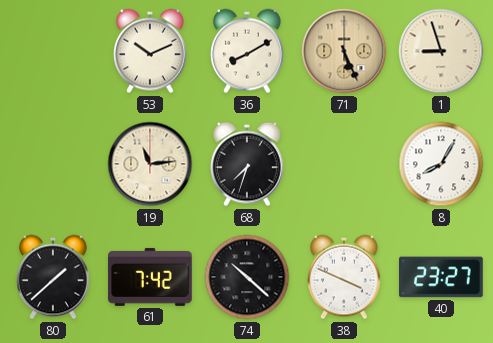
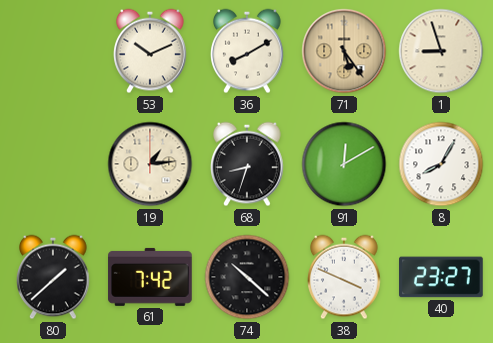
71: 5:26 -> 5:24 (344, 51)
19: 11:14 -> 1:14 (150, 164)
68: 7:33 -> 8:33 (248, 164)
91: none -> 12:10 (344, 164)
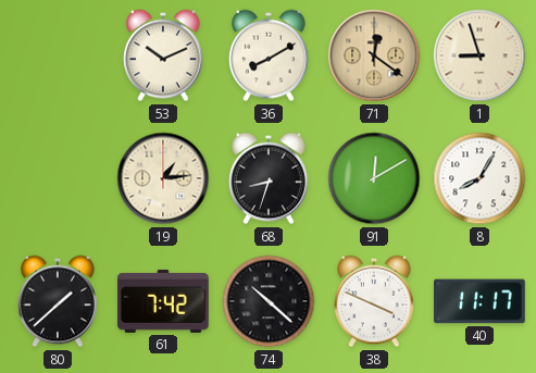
71: 5:24 -> 12:21 (374, 55)
40: 23:27 -> 11:17 (481, 301)
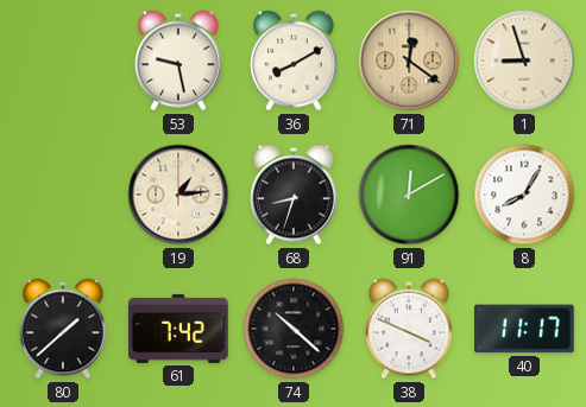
53: 10:11 -> 9:28 (179, 61)
